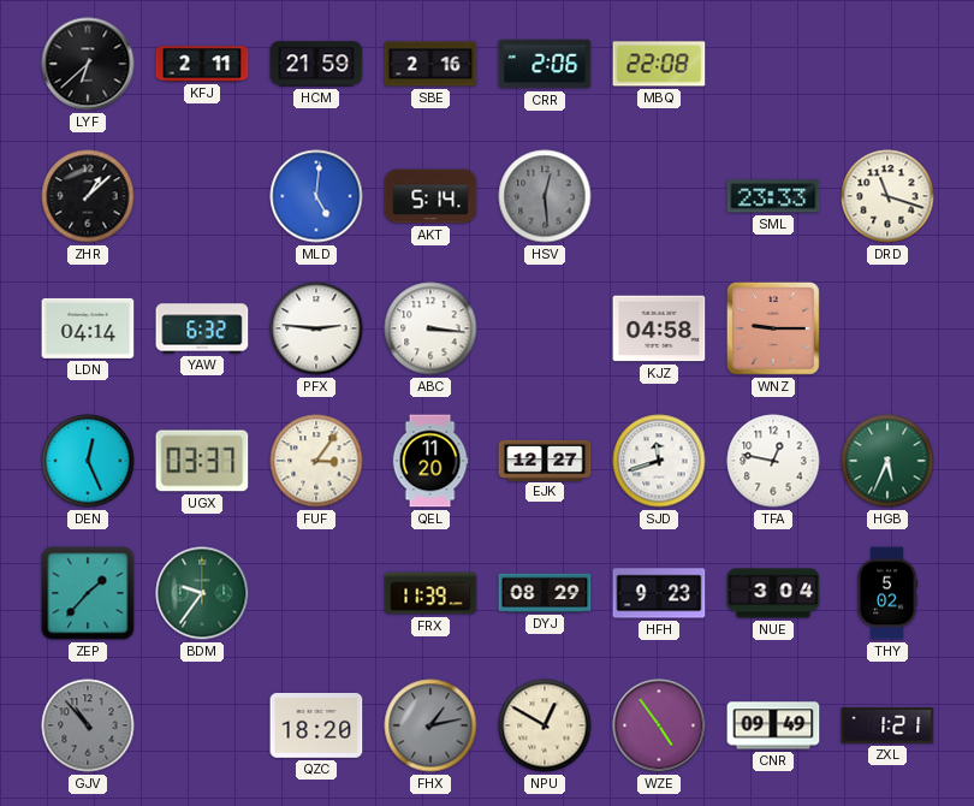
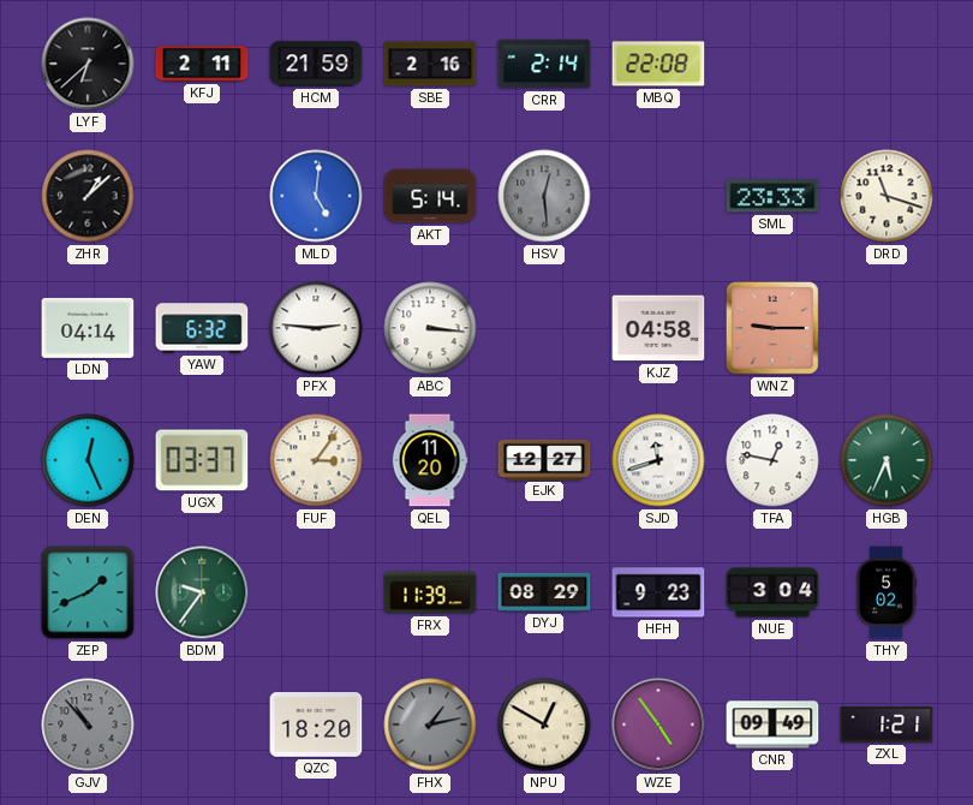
CRR: 2:06 -> 2:14 (544, 64)
ZEP: 1:37 -> 1:41 (88, 592)
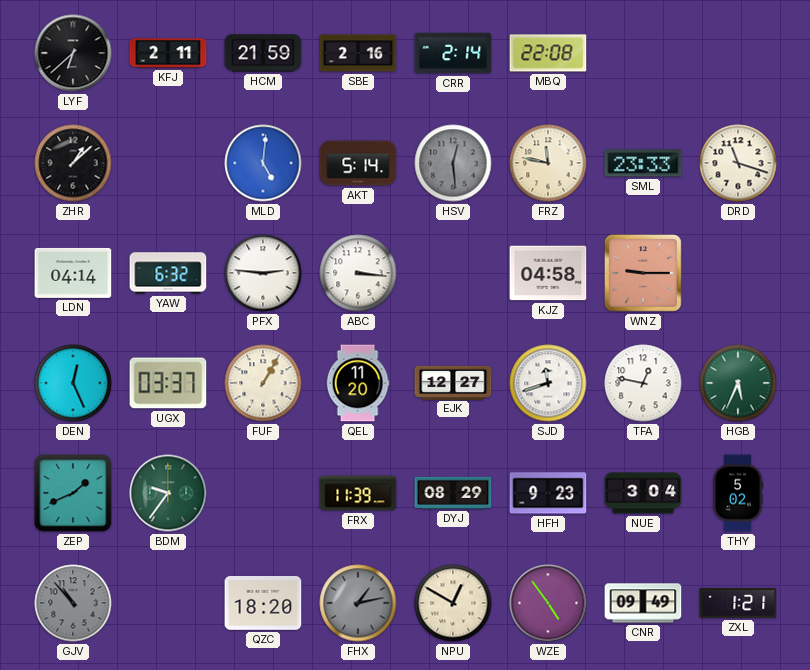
FRZ: none -> 11:47 (548, 163)
FUF: 3:06 -> 1:05 (263, 383)
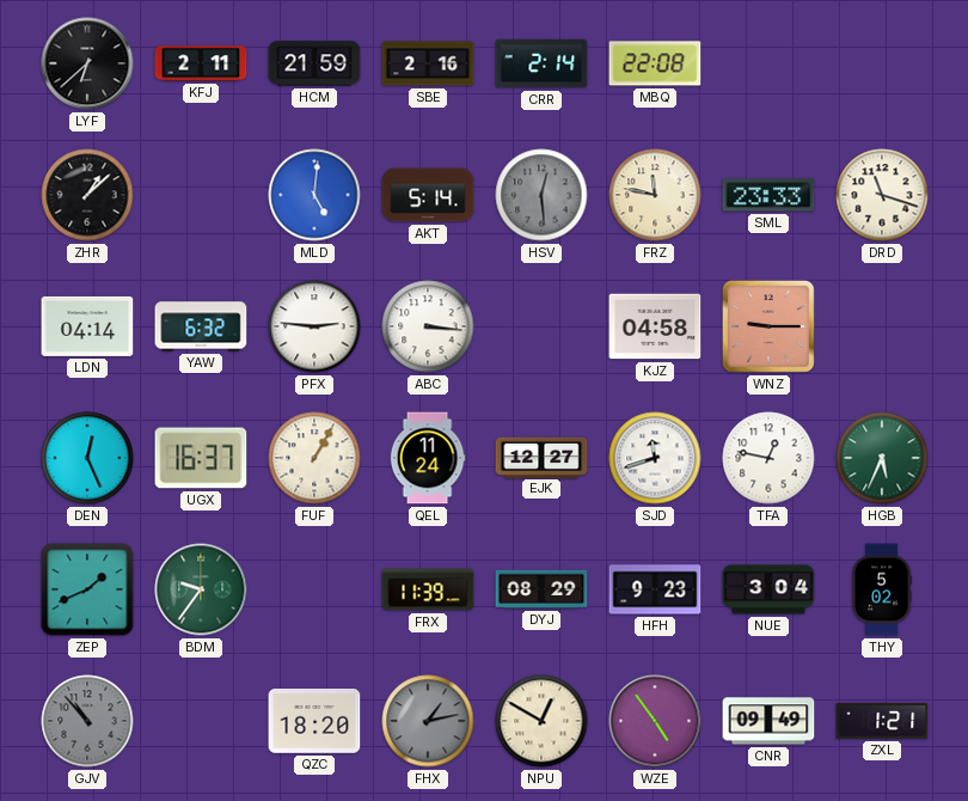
UGX: 03:37 -> 16:37 (201, 458)
QEL: 11:20 -> 11:24 (428, 458)
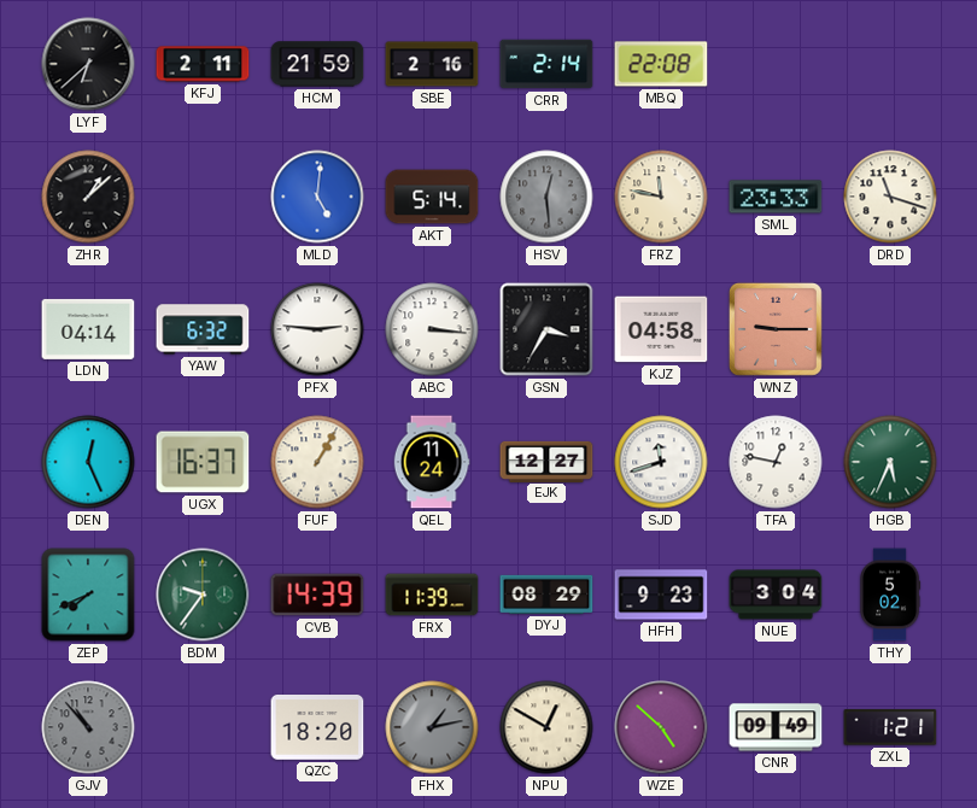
GSN: none -> 3:35 (546, 329)
ZEP: 1:41 -> 7:41 (88, 595)
CVB: none -> 14:39 (317, 595)
WZE: 4:54 -> 4:52 (661, 727)
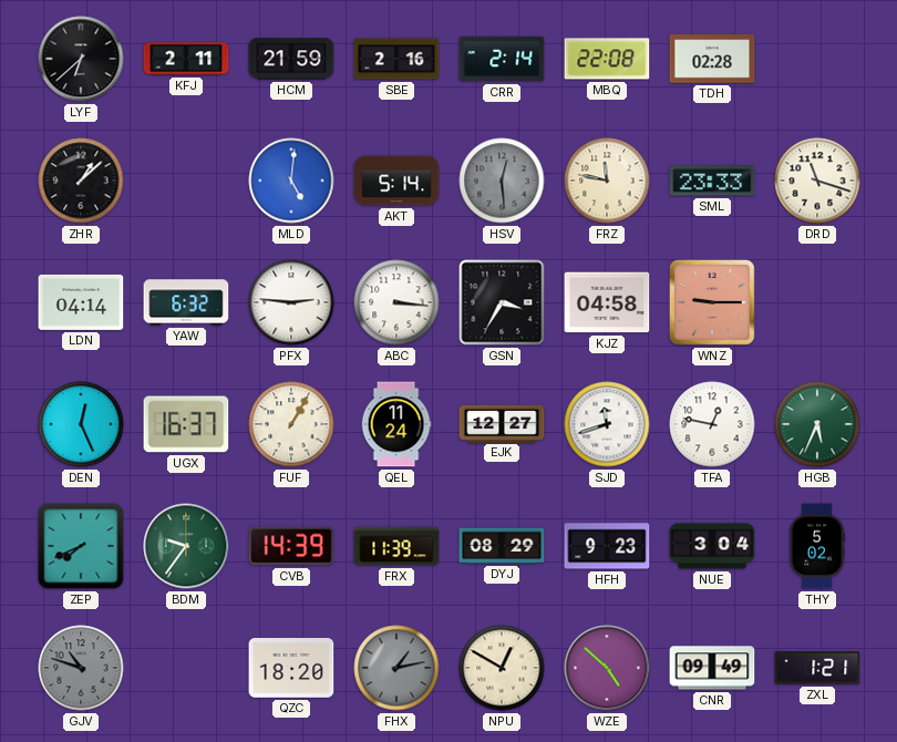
TDH: none -> 02:28 (712, 60)
GJV: 10:53 -> 10:48 (81, 668)
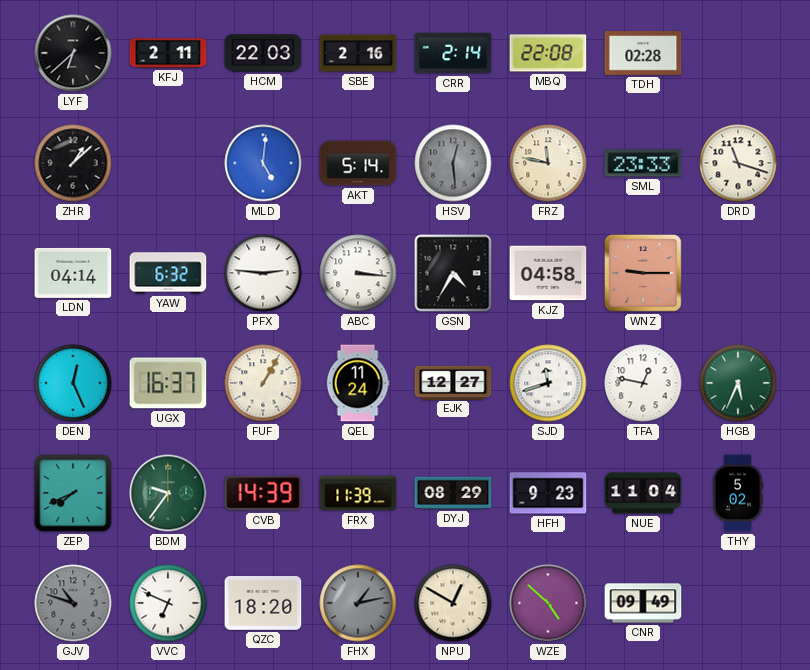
HCM: 21:59 -> 22:03 (263, 53)
GSN: 3:35 -> 4:35 (453, 273)
NUE: 3:04 -> 11:04 (643, 493)
VVC: none -> 6:49 (168, 603)
ZXL: 1:21 -> none (817, 668)
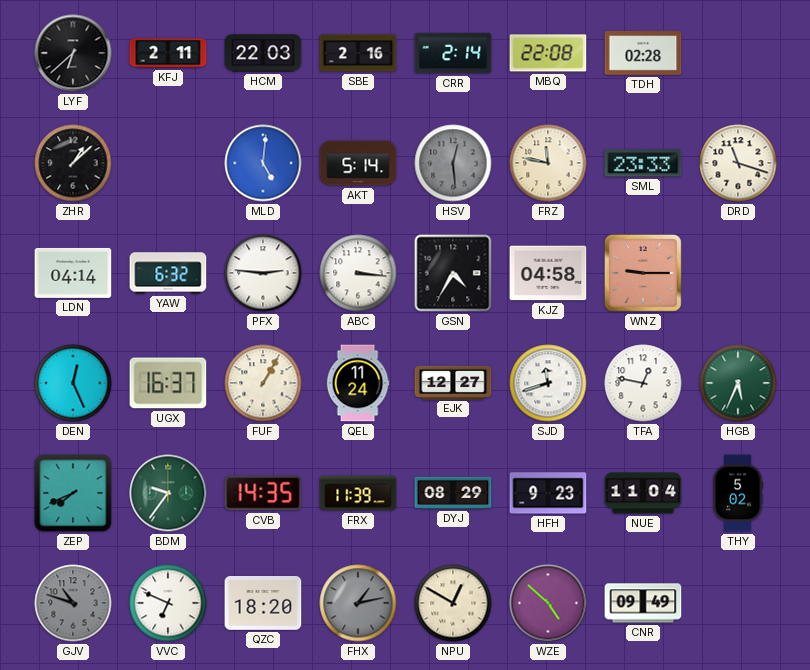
CVB: 14:39 -> 14:35 (263, 493)
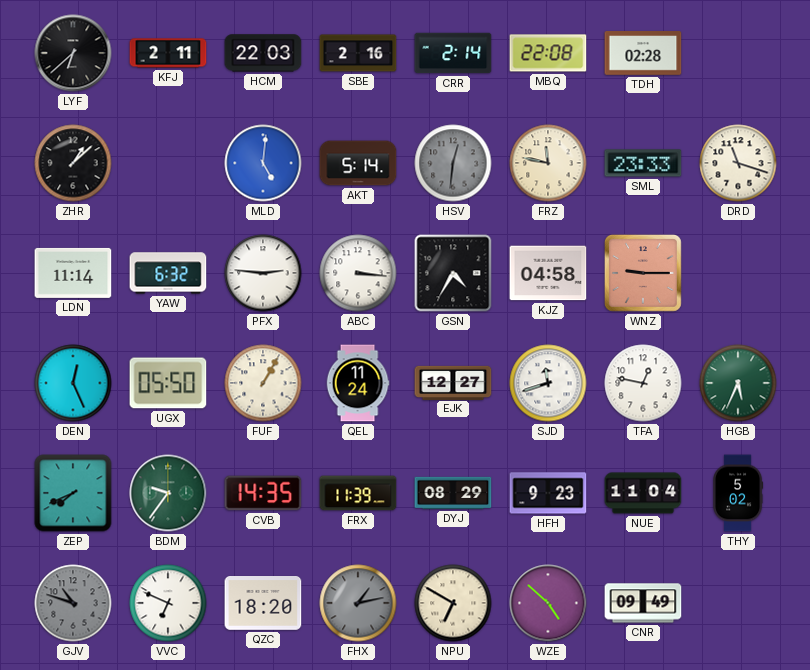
HSV: 12:29 -> 12:31 (453, 163)
LDN: 04:14 -> 11:14 (73, 273)
UGX: 16:37 -> 05:50 (168, 383)
NPU: 12:50 -> 6:50 (453, 603)
